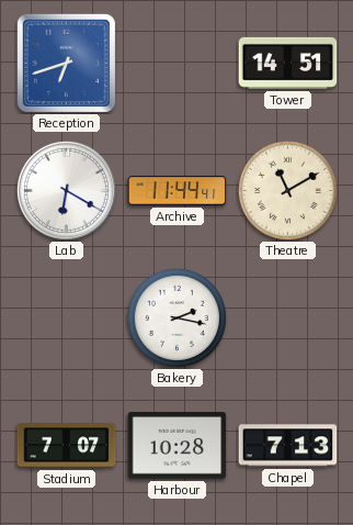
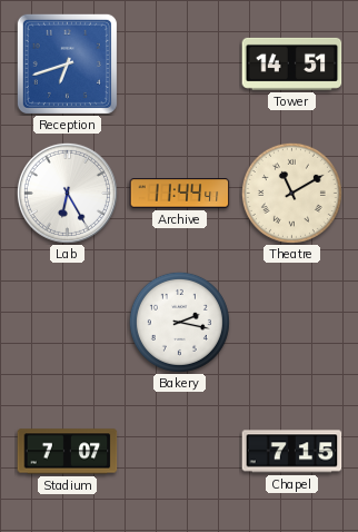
Lab: 6:20 -> 6:25 (67, 193)
Harbour: 10:28 -> none (178, 446)
Chapel: 7:13 -> 7:15 (292, 452)
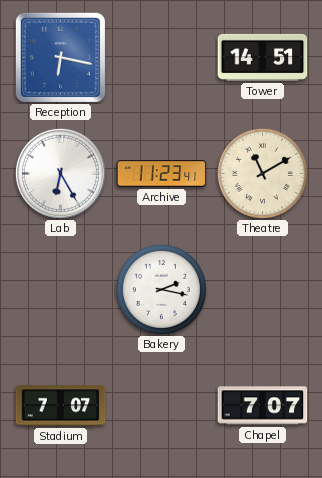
Reception: 6:42 -> 6:17 (60, 57)
Archive: 11:44 -> 11:23 (162, 174)
Chapel: 7:15 -> 7:07 (263, 406)
